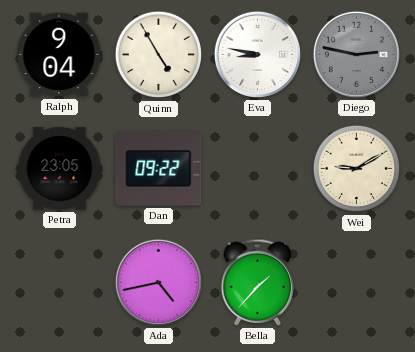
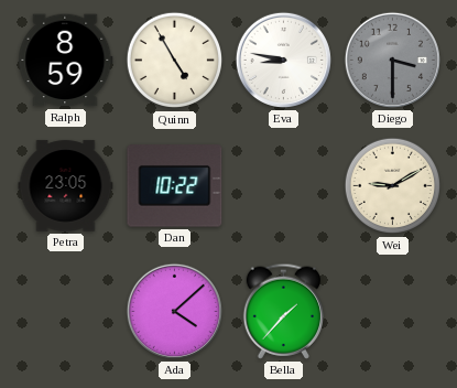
Ralph: 9:04 -> 8:59 (66, 61)
Diego: 2:47 -> 3:30 (392, 60)
Dan: 09:22 -> 10:22 (175, 186)
Ada: 4:43 -> 4:08 (174, 311)
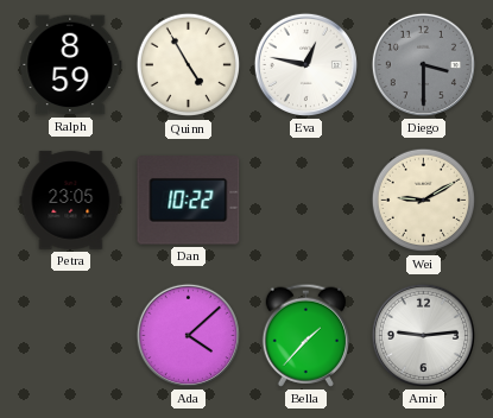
Eva: 8:47 -> 12:47 (305, 64)
Amir: none -> 9:14 (423, 335)
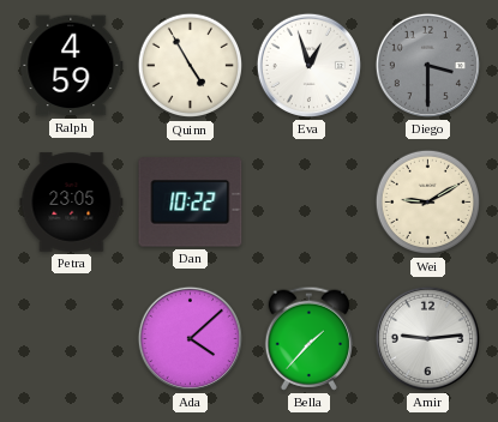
Ralph: 8:59 -> 4:59 (72, 66)
Eva: 12:47 -> 12:57 (308, 65)
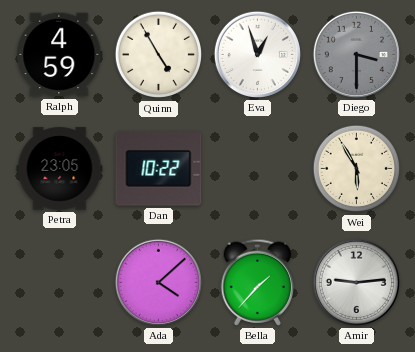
Wei: 9:10 -> 5:55 (357, 169)
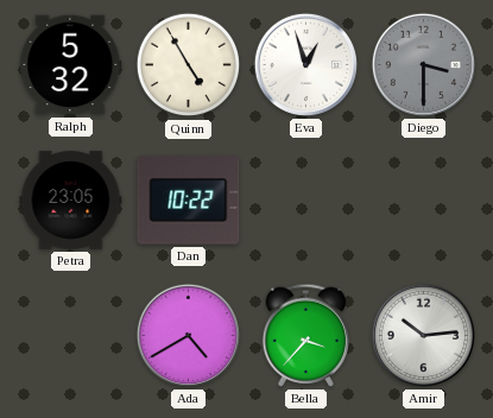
Ralph: 4:59 -> 5:32 (71, 65)
Wei: 5:55 -> none (357, 169)
Ada: 4:08 -> 4:40 (188, 335)
Bella: 1:37 -> 3:37 (306, 335)
Amir: 9:14 -> 10:14 (423, 335)
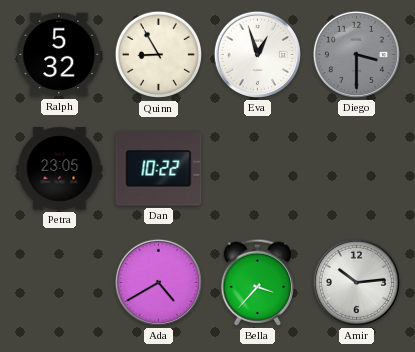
Quinn: 4:55 -> 8:55 (159, 55)
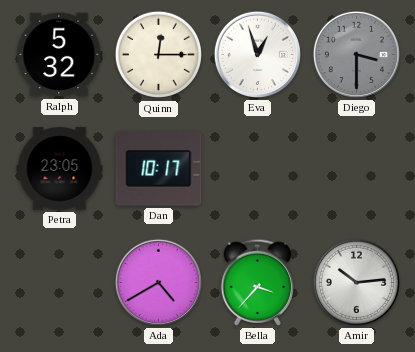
Quinn: 8:55 -> 12:15 (159, 55)
Dan: 10:22 -> 10:17 (159, 169)
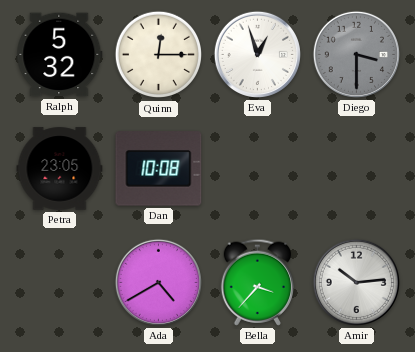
Dan: 10:17 -> 10:08 (159, 169)
